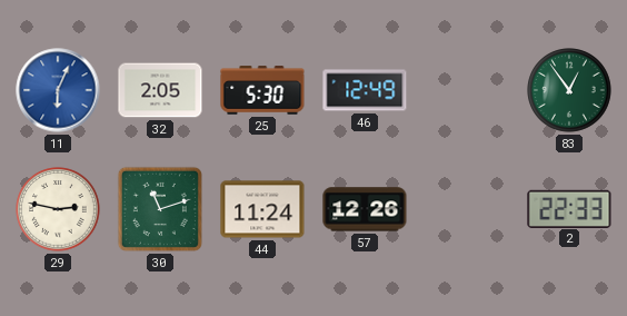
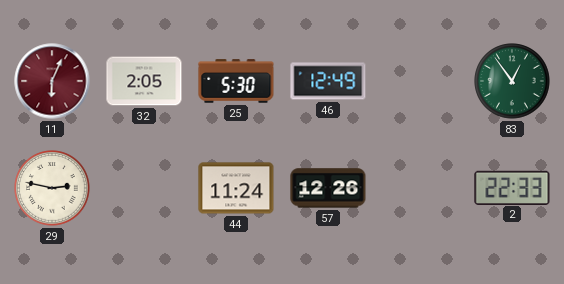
11 dial: blue -> burgundy (52, 81)
30: 11:12 -> none (160, 209)
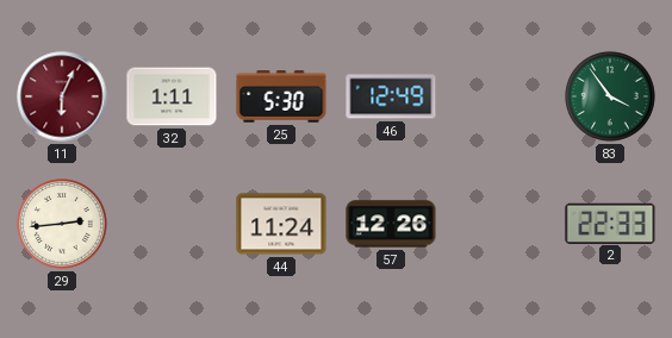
32: 2:05 -> 1:11 (172, 96)
83: 12:54 -> 3:54 (610, 96)
29: 2:47 -> 2:44 (62, 224)
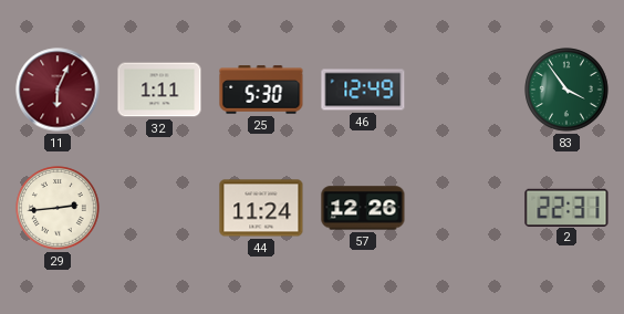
2: 22:33 -> 22:31 (566, 207)
